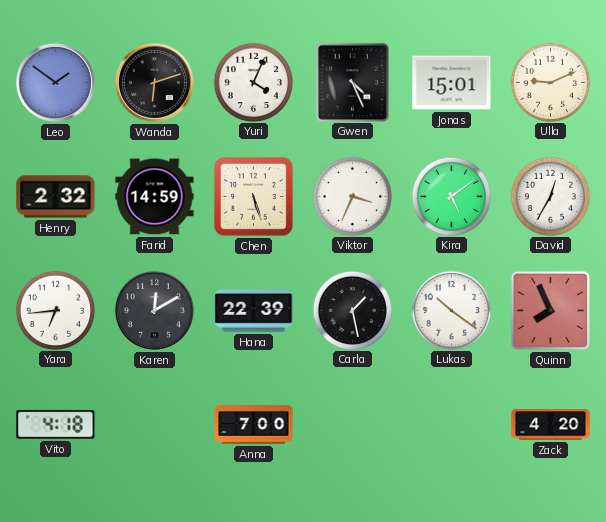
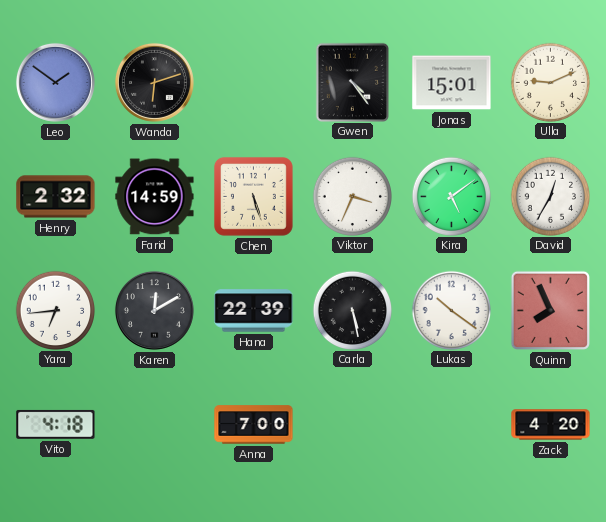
Yuri: 4:04 -> none (253, 82)
Gwen: 4:26 -> 4:24 (352, 82)
Carla: 1:28 -> 5:28 (352, 310)
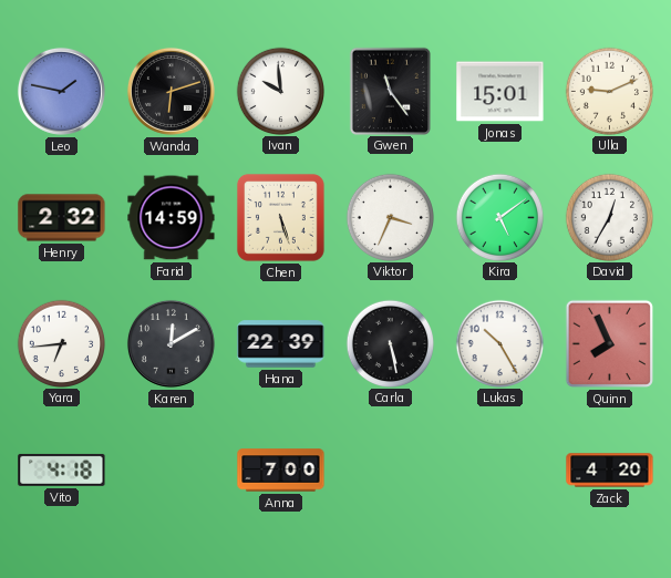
Leo: 1:51 -> 1:47 (61, 91)
Ivan: none -> 9:59 (280, 91)
Gwen: 4:24 -> 11:24 (390, 91)
Lukas: 10:21 -> 10:25 (499, 343)
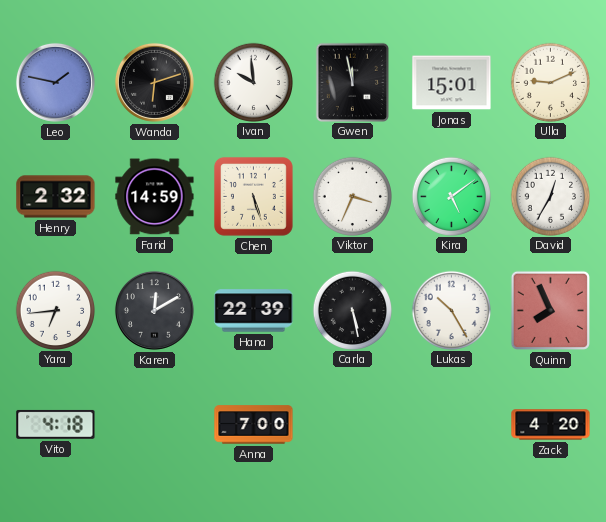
Gwen: 11:24 -> 11:58 (352, 82)
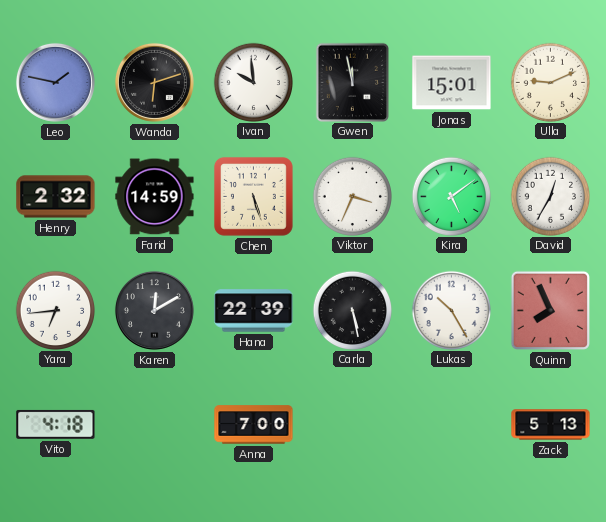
Zack: 4:20 -> 5:13 (551, 425)
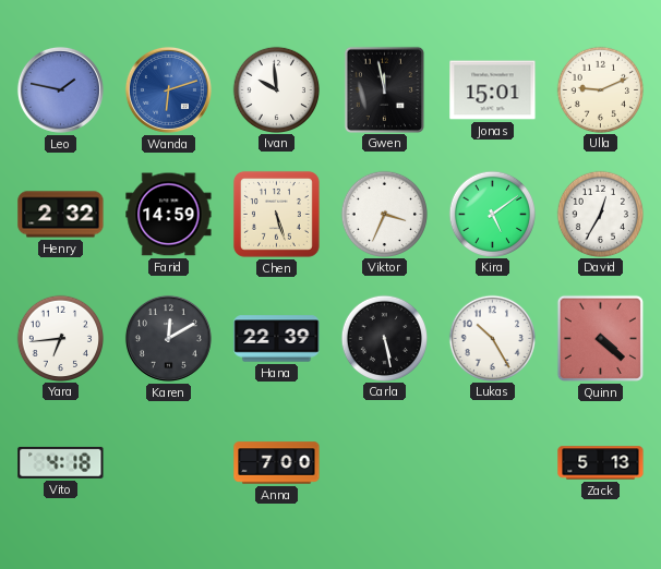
Wanda dial: black -> blue (168, 89)
Quinn: 7:56 -> 4:22 (600, 338)
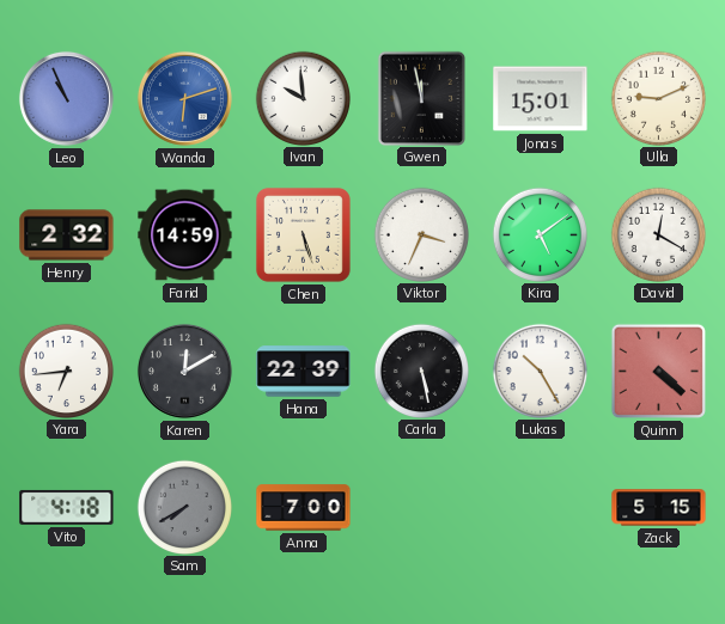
Leo: 1:47 -> 10:56 (66, 98)
David: 12:35 -> 12:20 (658, 234)
Sam: none -> 7:40 (184, 507)
Zack: 5:13 -> 5:15 (659, 508)
